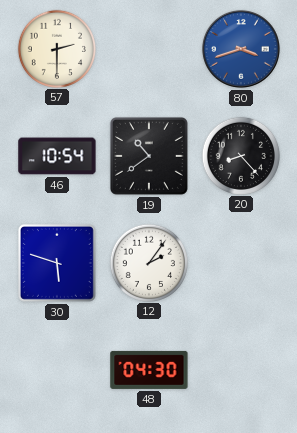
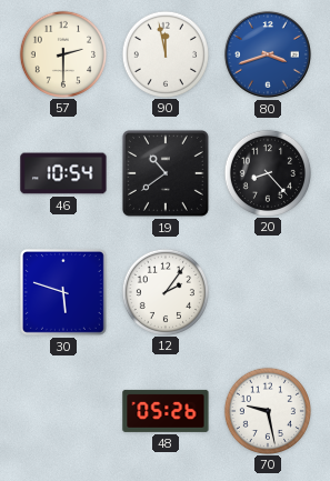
90: none -> 11:58 (164, 53)
48: 04:30 -> 05:26 (166, 411)
70: none -> 9:28 (267, 410)
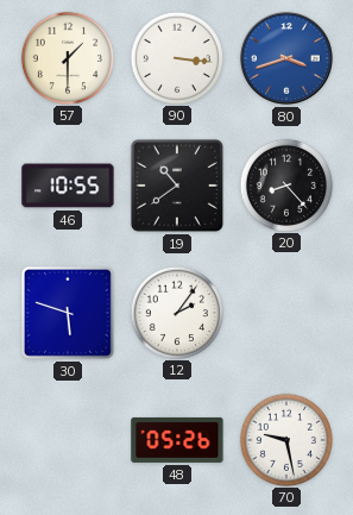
57: 2:30 -> 1:30 (67, 57)
90: 11:58 -> 3:16 (176, 57)
46: 10:54 -> 10:55 (68, 186)
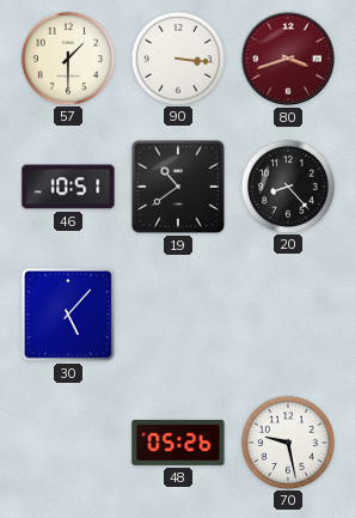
80 dial: blue -> burgundy (288, 59)
46: 10:55 -> 10:51 (68, 187)
30: 5:48 -> 5:07 (68, 315)
12: 2:06 -> none (176, 312)
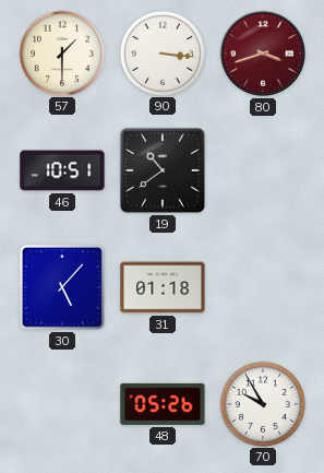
20: 8:23 -> none (287, 185)
31: none -> 01:18 (163, 287)
70: 9:28 -> 9:55 (262, 403)
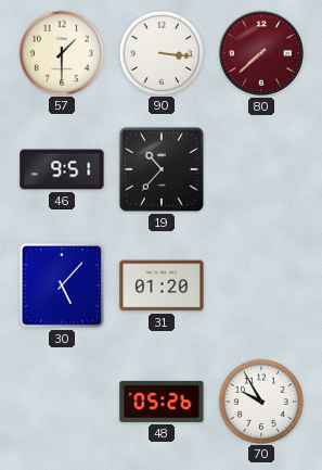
80: 3:42 -> 7:38 (261, 53)
46: 10:51 -> 9:51 (62, 169)
19: 10:39 -> 10:37 (162, 169)
31: 01:18 -> 01:20 (162, 285)
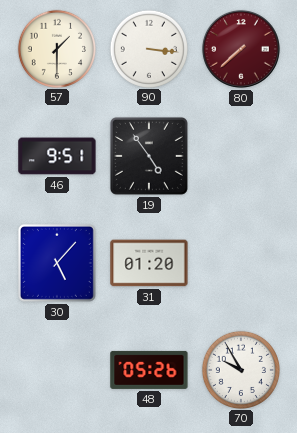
19: 10:37 -> 4:54 (149, 156)
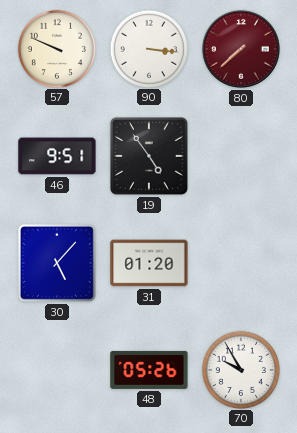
57: 1:30 -> 9:49 (56, 48)
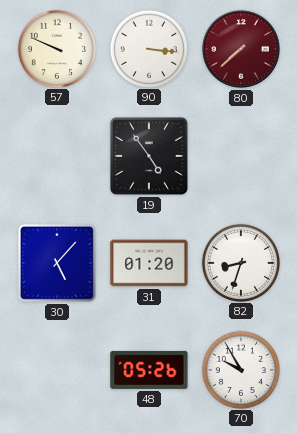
46: 9:51 -> none (57, 156)
82: none -> 8:33 (240, 262)
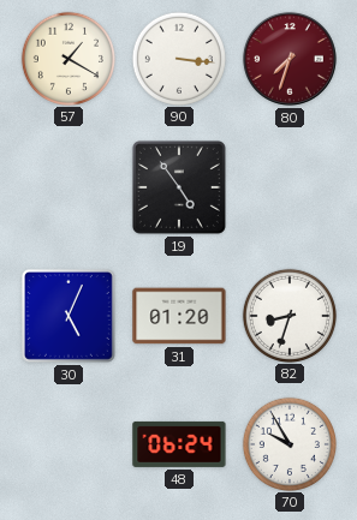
57: 9:49 -> 1:20 (67, 58)
80: 7:38 -> 7:33 (290, 59)
30: 5:07 -> 5:04 (69, 316)
48: 05:26 -> 06:24 (179, 444)
